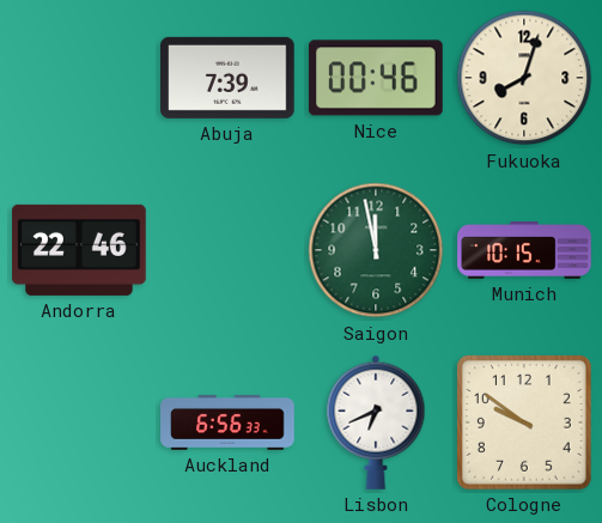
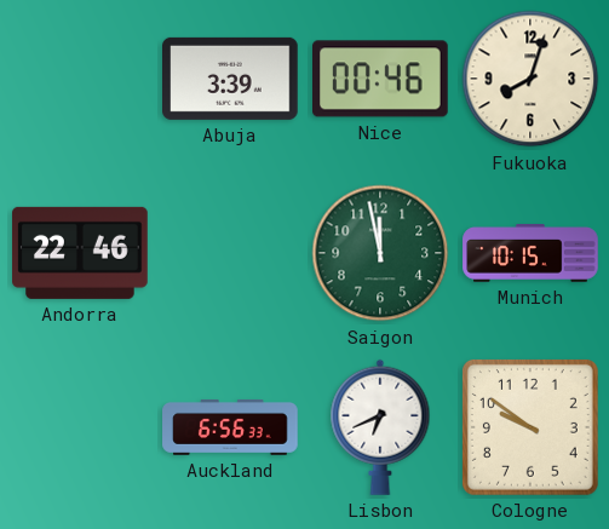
Abuja: 7:39 -> 3:39 (231, 79)
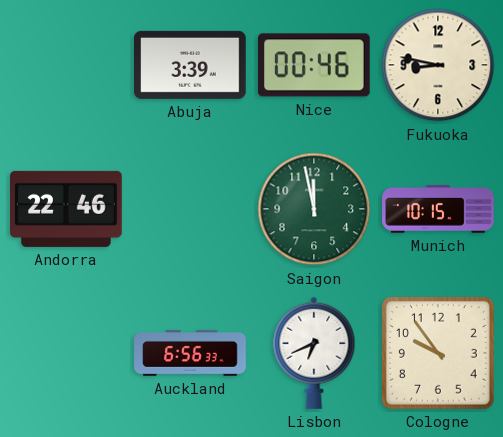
Fukuoka: 8:03 -> 8:47 (438, 65)
Cologne: 9:51 -> 9:54 (438, 353)
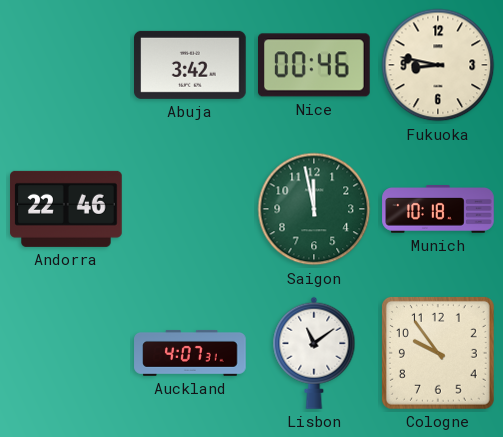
Abuja: 3:39 -> 3:42 (191, 65)
Munich: 10:15 -> 10:18 (438, 210)
Auckland: 6:56 -> 4:07 (190, 353)
Lisbon: 6:41 -> 11:09 (314, 353)
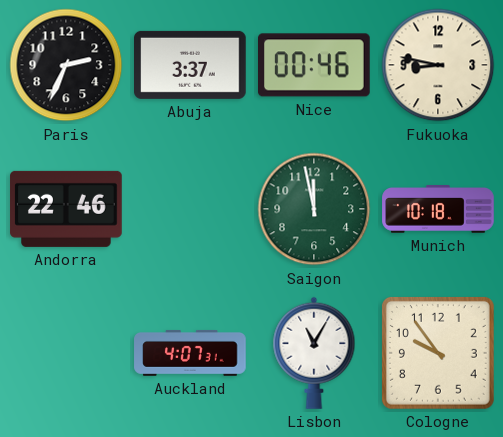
Paris: none -> 2:34 (66, 65)
Abuja: 3:42 -> 3:37 (191, 65)
Lisbon: 11:09 -> 11:05 (314, 353)
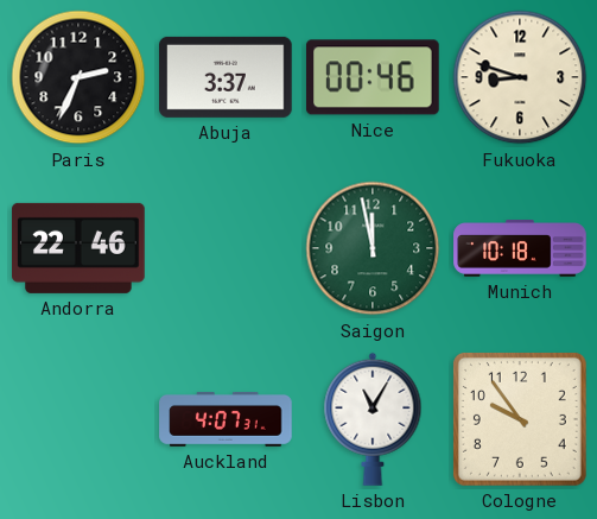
Fukuoka: 8:47 -> 8:48 (520, 77)
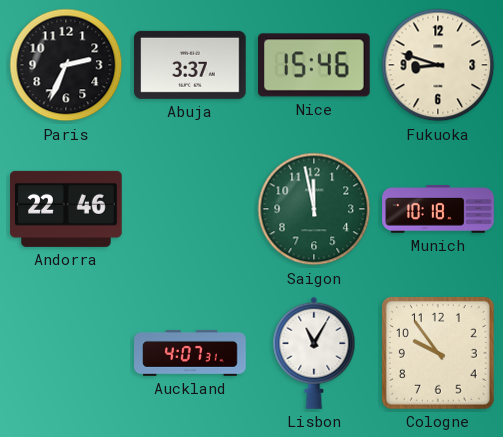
Nice: 00:46 -> 15:46 (315, 65)
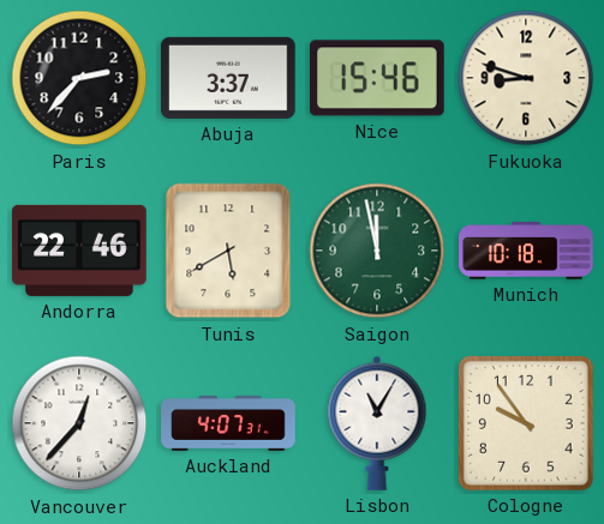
Paris: 2:34 -> 2:37 (79, 78)
Tunis: none -> 5:40 (228, 251)
Vancouver: none -> 12:37 (79, 423)
